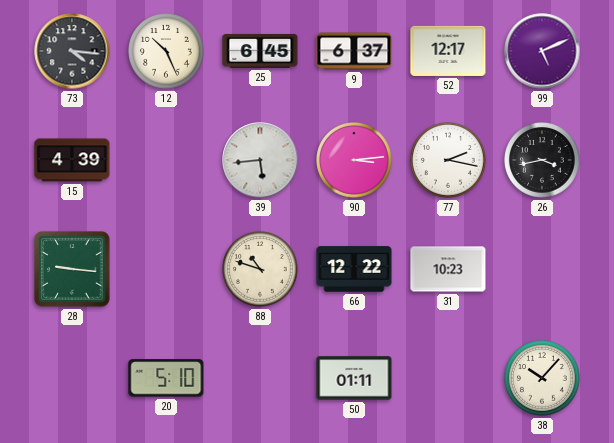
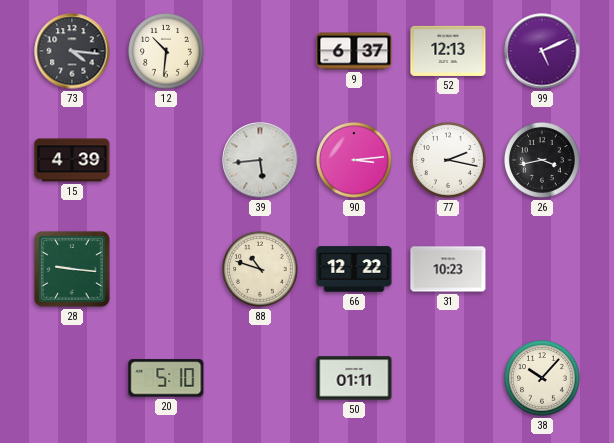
12: 10:26 -> 10:31 (166, 51)
25: 6:45 -> none (260, 51)
52: 12:17 -> 12:13 (448, 51)
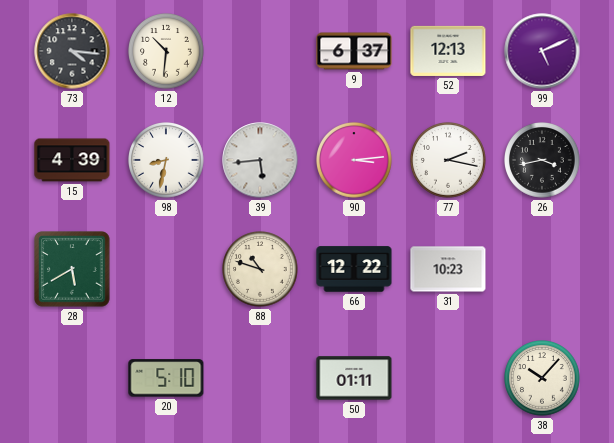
98: none -> 8:32 (166, 160)
28: 9:16 -> 5:40 (72, 269)
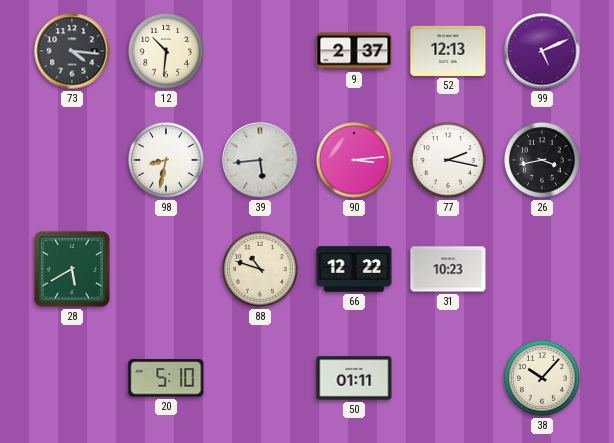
9: 6:37 -> 2:37 (354, 51)
15: 4:39 -> none (72, 160)
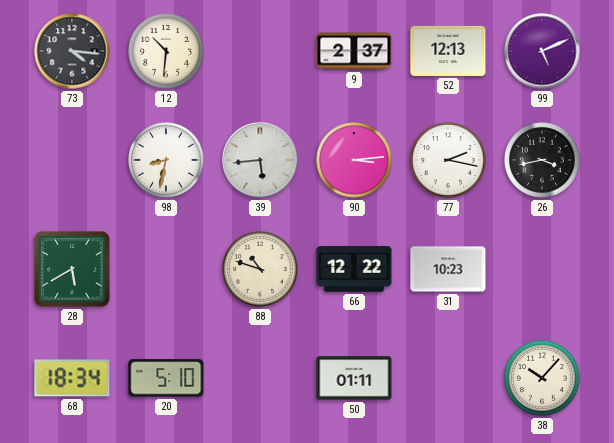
68: none -> 18:34 (72, 378)
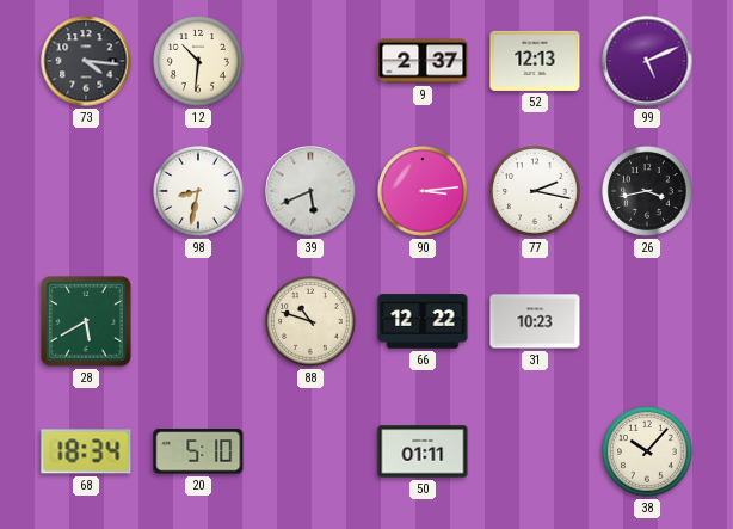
39: 5:44 -> 5:41 (310, 191)
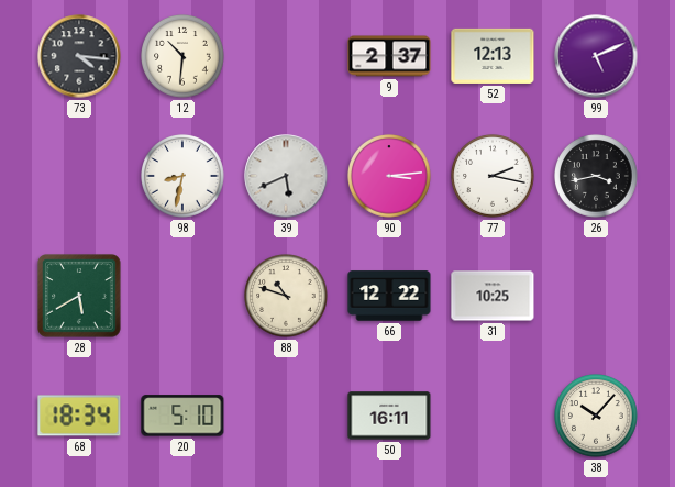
31: 10:23 -> 10:25 (493, 296)
50: 01:11 -> 16:11 (389, 416)
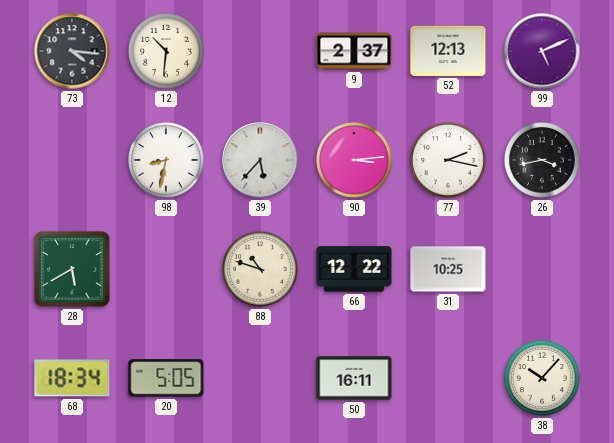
39: 5:41 -> 5:37 (260, 160)
20: 5:10 -> 5:05 (166, 378)
